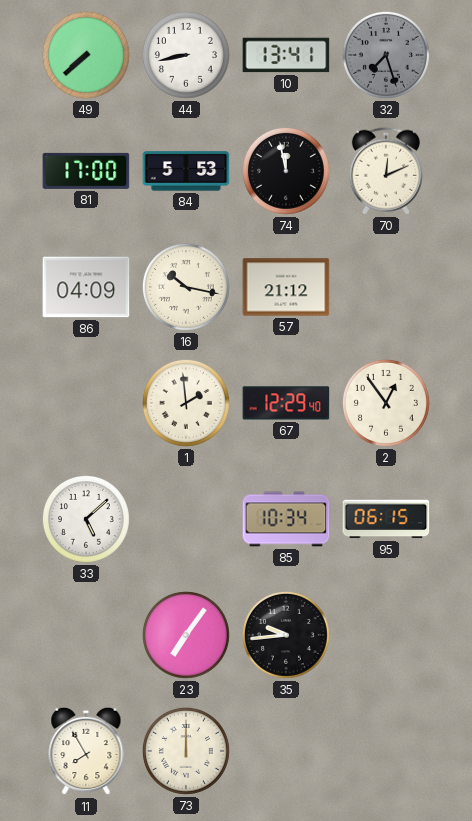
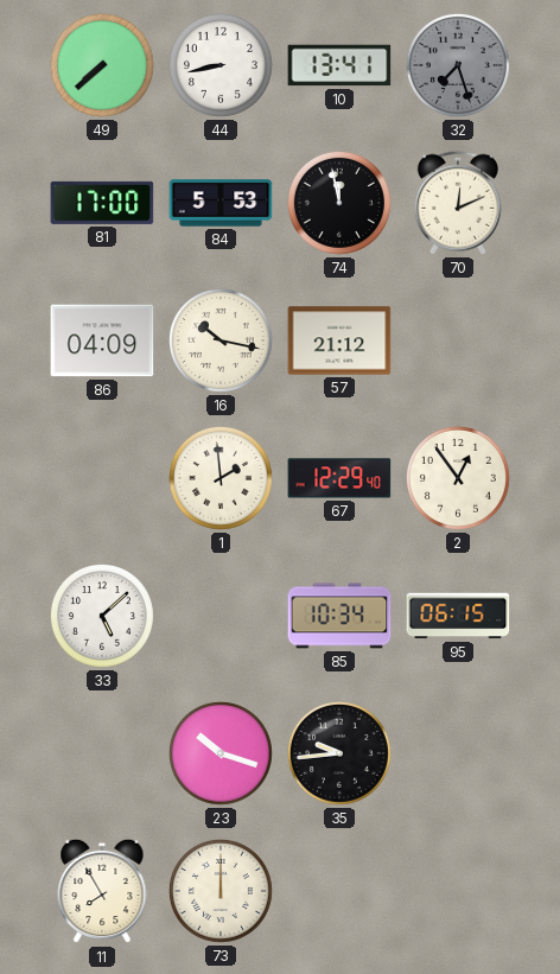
23: 7:06 -> 10:18 (221, 753)
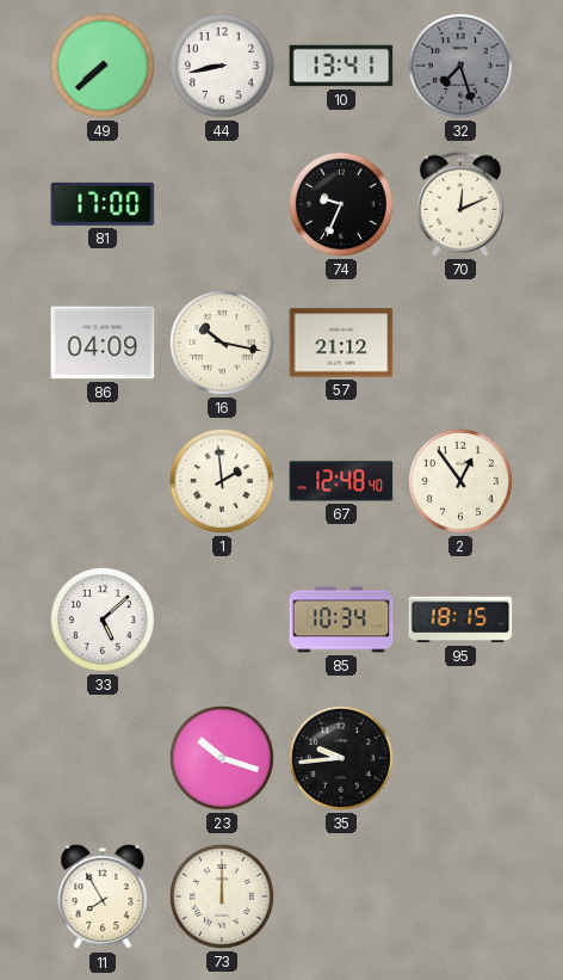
84: 5:53 -> none (221, 203)
74: 11:58 -> 9:34 (341, 204)
67: 12:29 -> 12:48 (341, 481)
95: 06:15 -> 18:15 (460, 620)
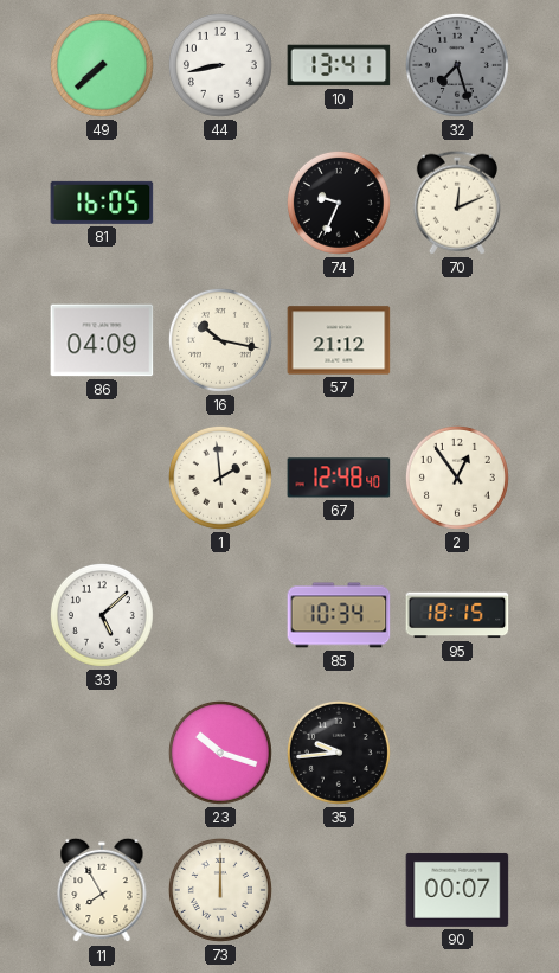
81: 17:00 -> 16:05 (102, 203)
90: none -> 00:07 (457, 890)
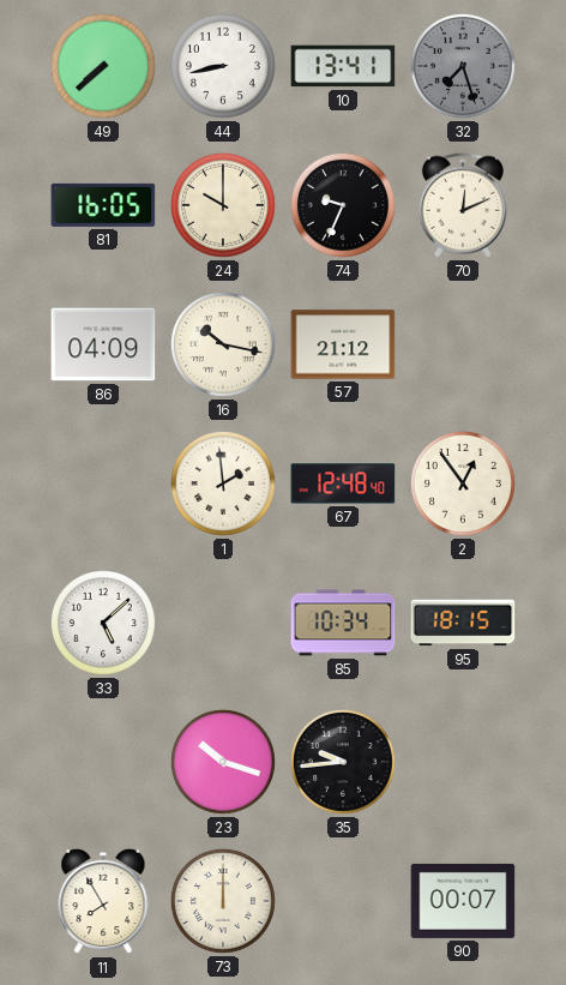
24: none -> 10:00 (223, 205)
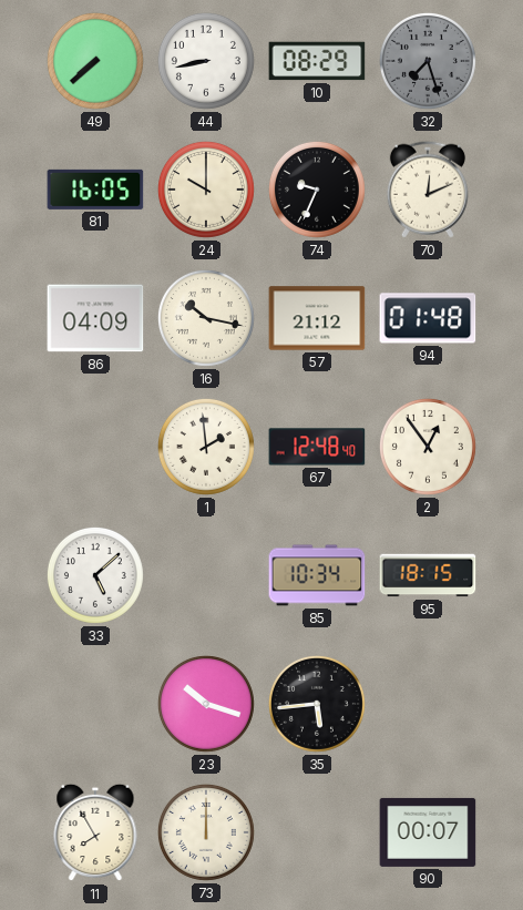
10: 13:41 -> 08:29 (317, 61)
94: none -> 01:48 (428, 318)
35: 9:44 -> 5:44 (317, 704)
